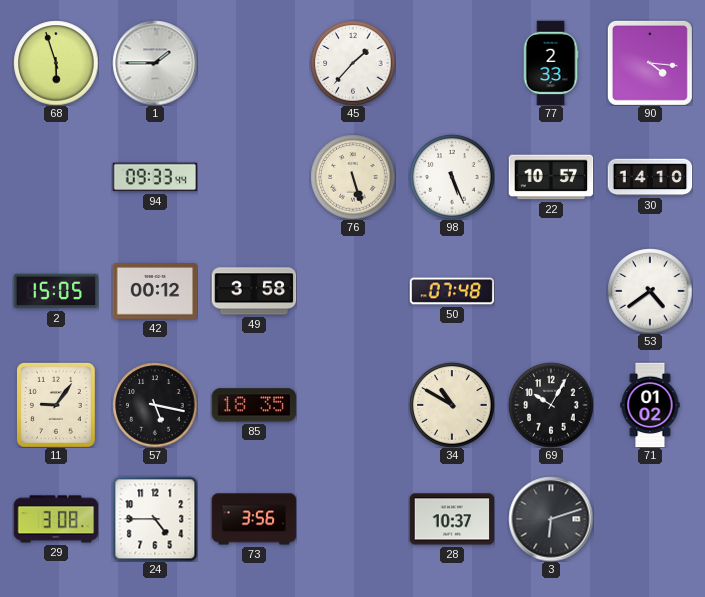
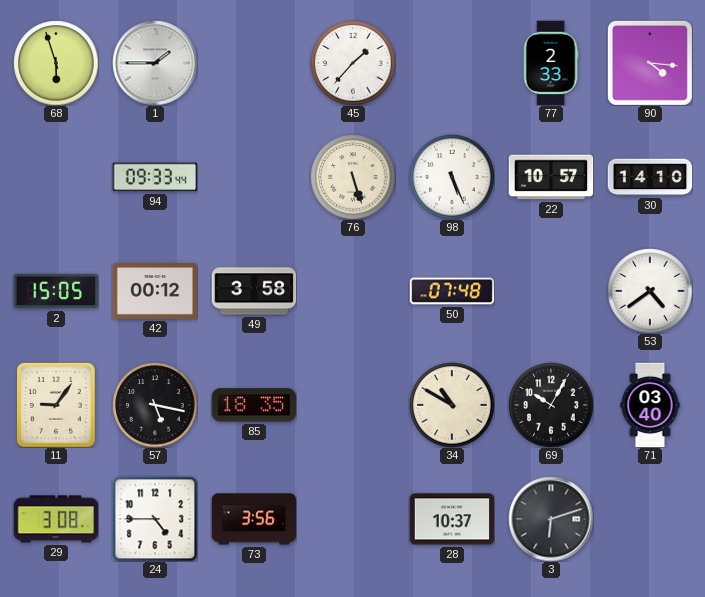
71: 01:02 -> 03:40 (650, 405)
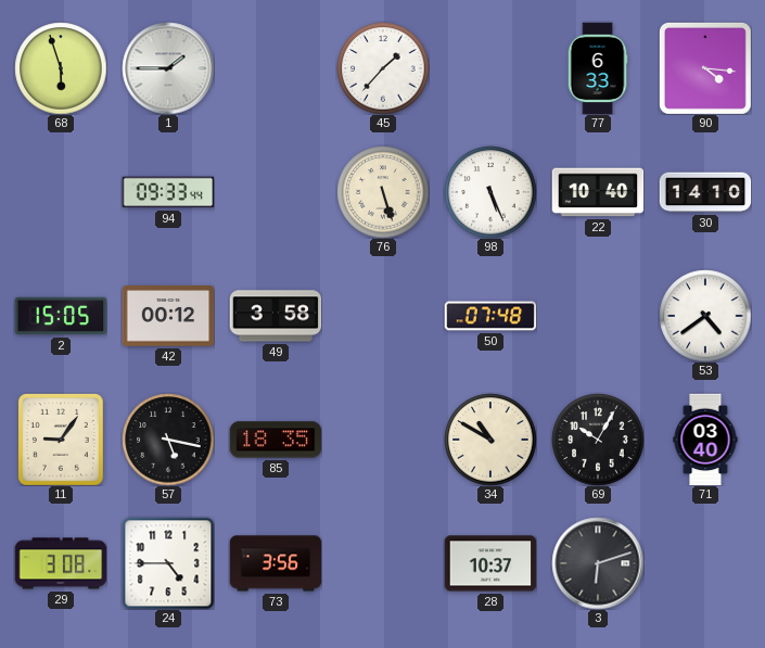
77: 2:33 -> 6:33 (598, 68)
22: 10:57 -> 10:40 (598, 192)
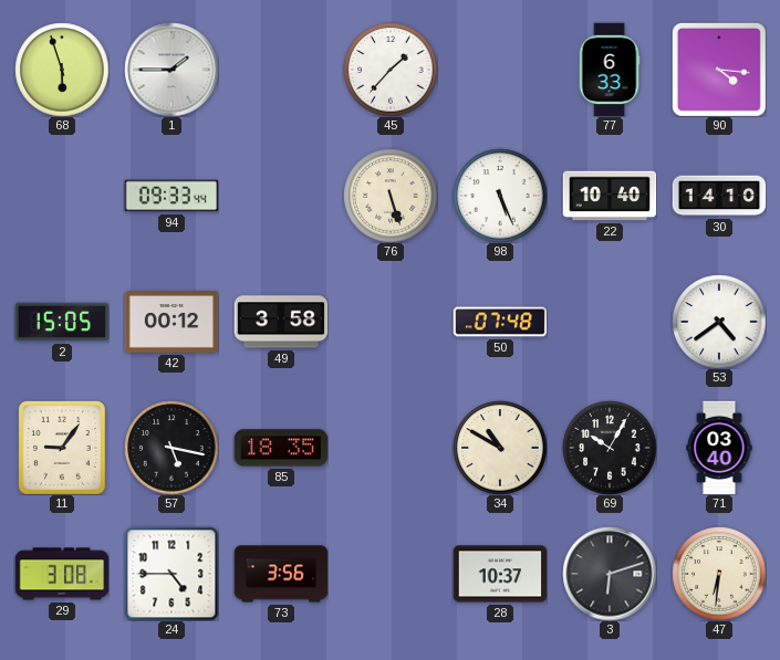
47: none -> 6:31 (719, 574)
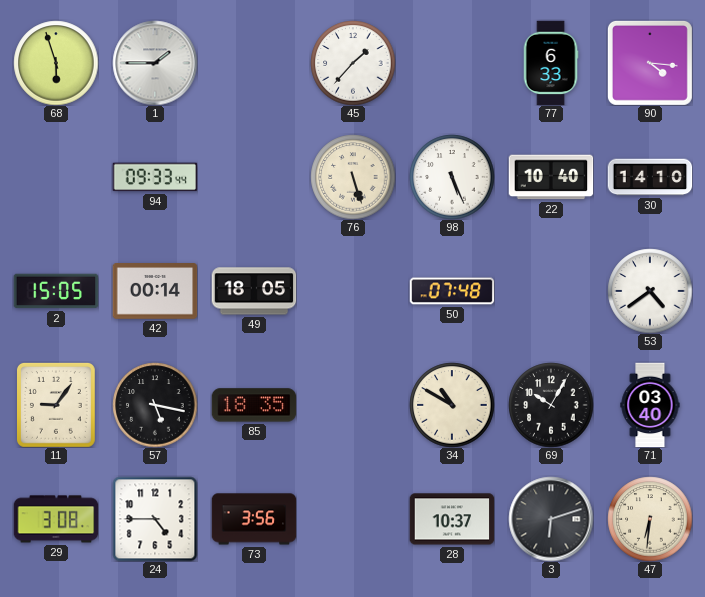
42: 00:12 -> 00:14 (155, 292)
49: 3:58 -> 18:05 (254, 291)
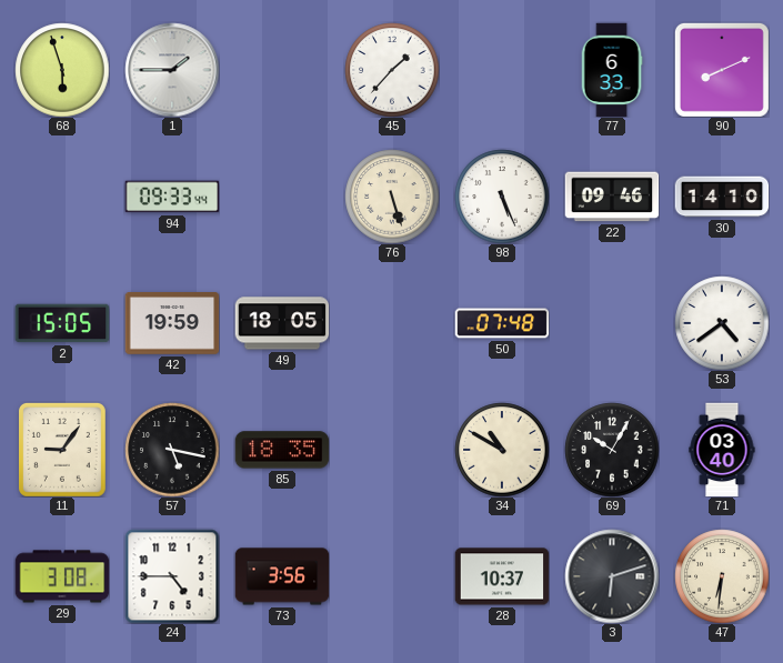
90: 4:16 -> 8:11 (722, 70)
22: 10:40 -> 09:46 (612, 197)
42: 00:14 -> 19:59 (172, 324)
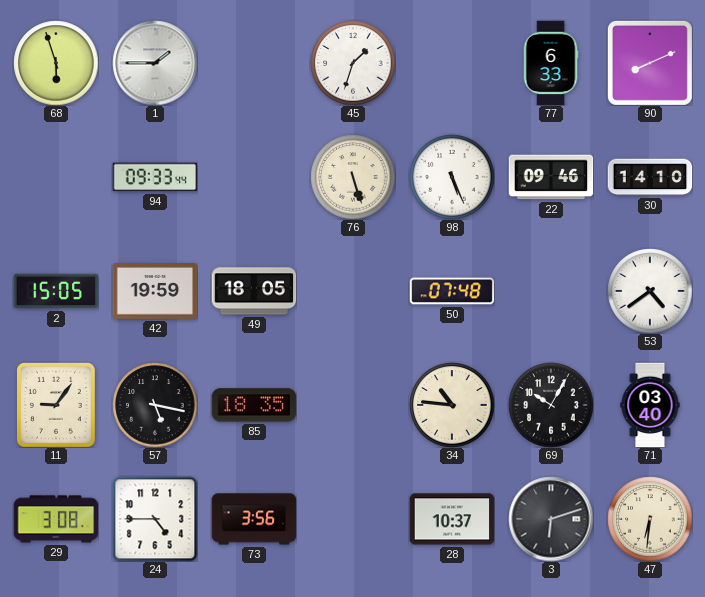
45: 1:37 -> 1:33 (353, 63)
34: 10:50 -> 10:46 (452, 405)
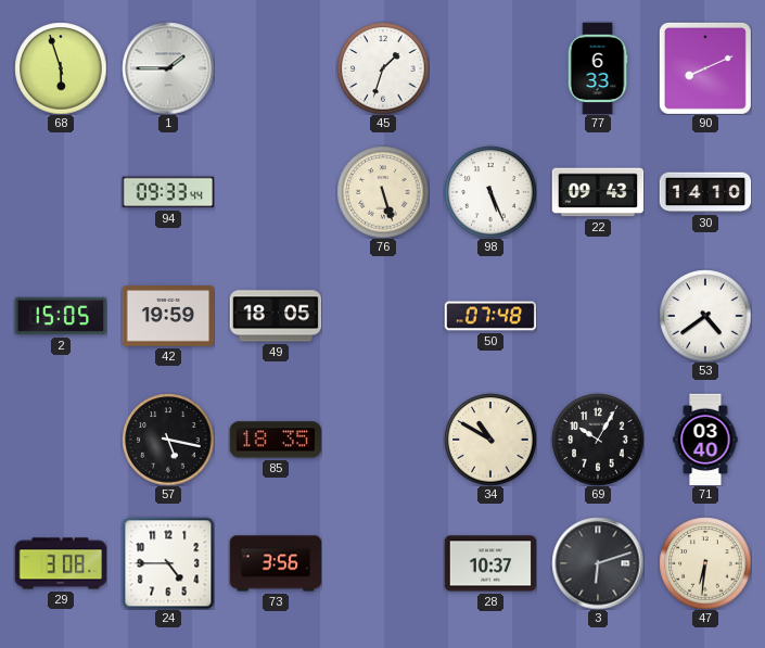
22: 09:46 -> 09:43 (598, 192)
11: 9:06 -> none (56, 405)
34: 10:46 -> 10:50 (490, 440)
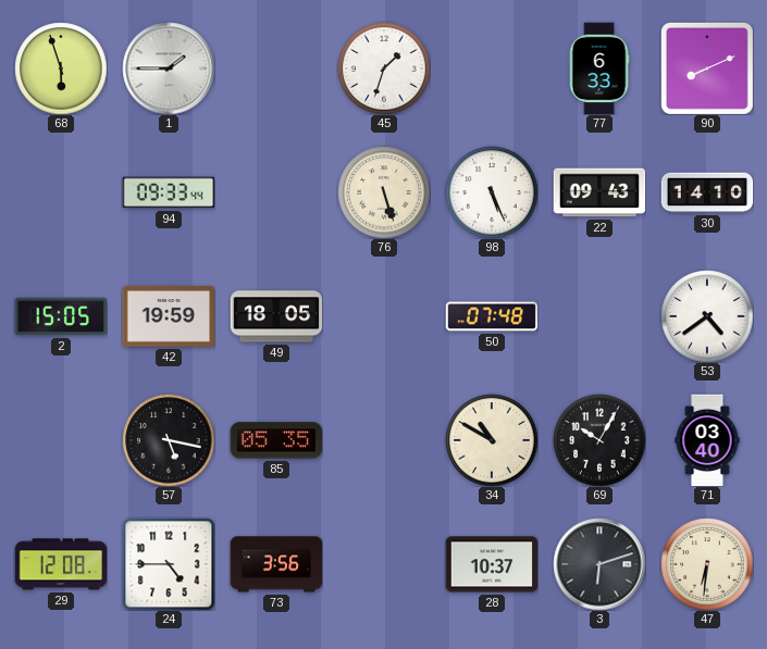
85: 18:35 -> 05:35 (276, 440)
29: 3:08 -> 12:08 (61, 564)
